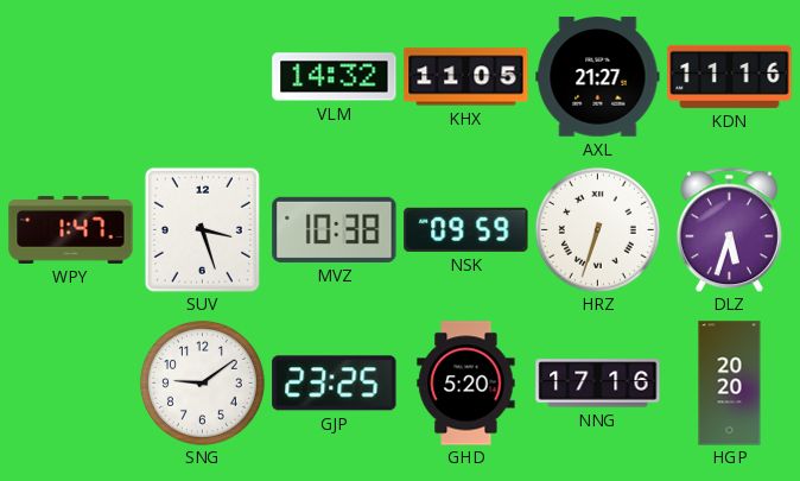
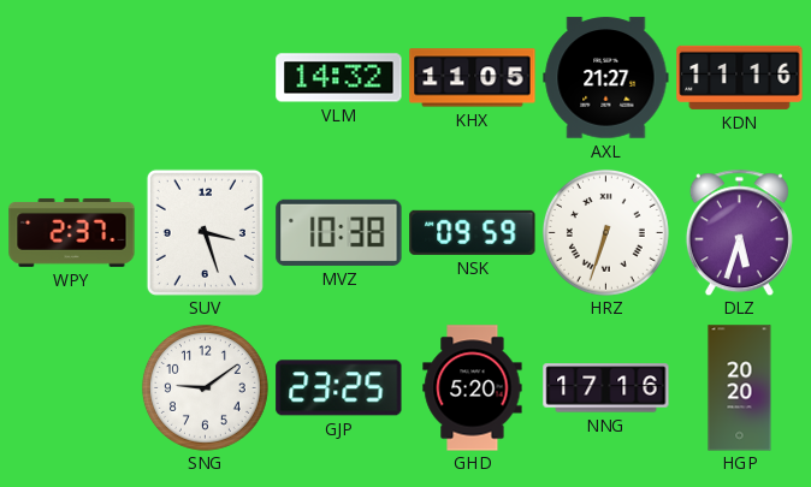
WPY: 1:47 -> 2:37 (72, 232)
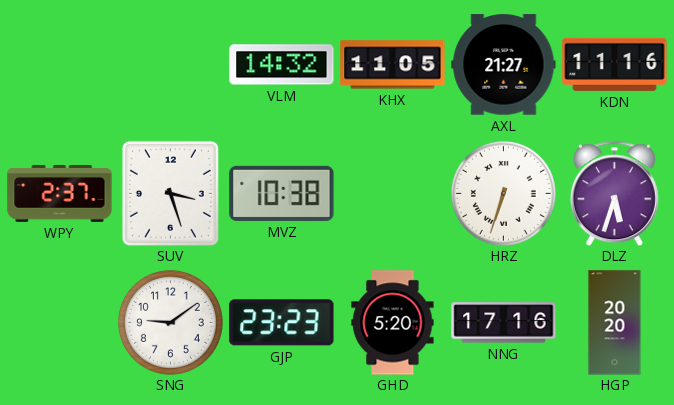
NSK: 09:59 -> none (473, 232)
GJP: 23:25 -> 23:23 (282, 323)
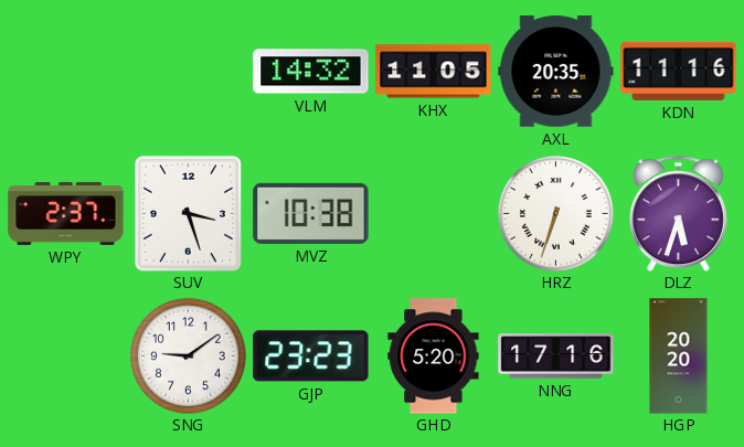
AXL: 21:27 -> 20:35 (556, 72)
